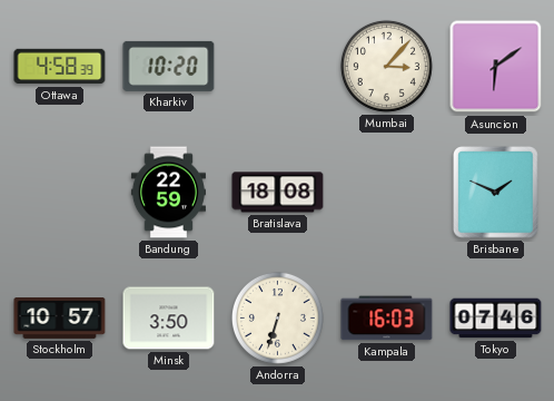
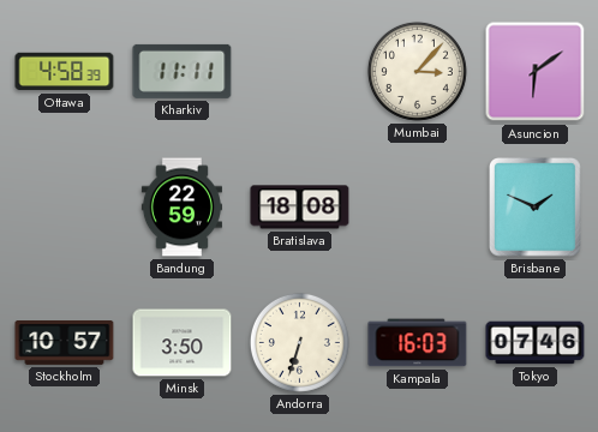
Kharkiv: 10:20 -> 11:11 (183, 71)
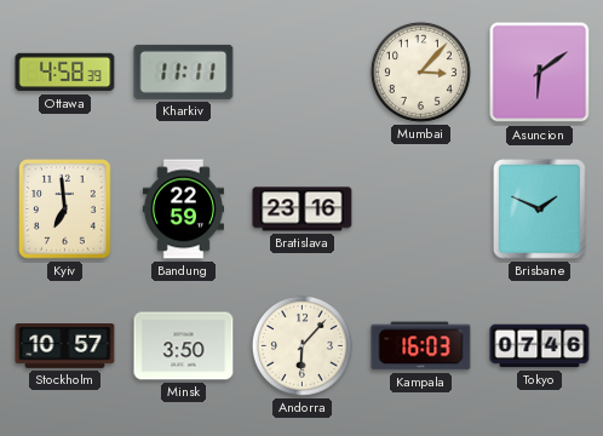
Kyiv: none -> 6:59 (65, 210)
Bratislava: 18:08 -> 23:16 (303, 210)
Andorra: 6:33 -> 6:07 (301, 345)
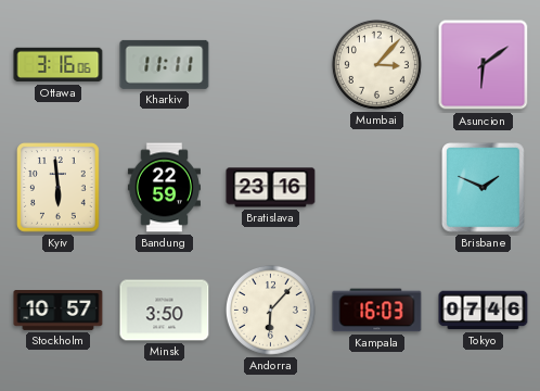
Ottawa: 4:58 -> 3:16 (59, 65)
Kyiv: 6:59 -> 5:59 (59, 188)
